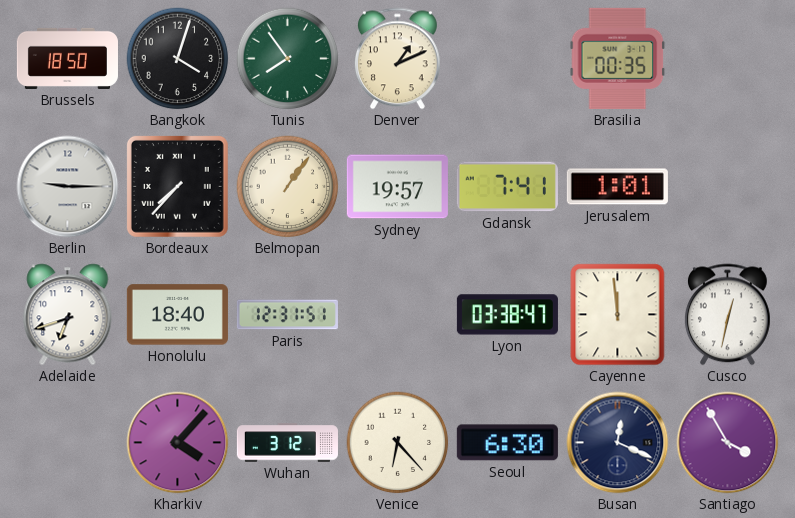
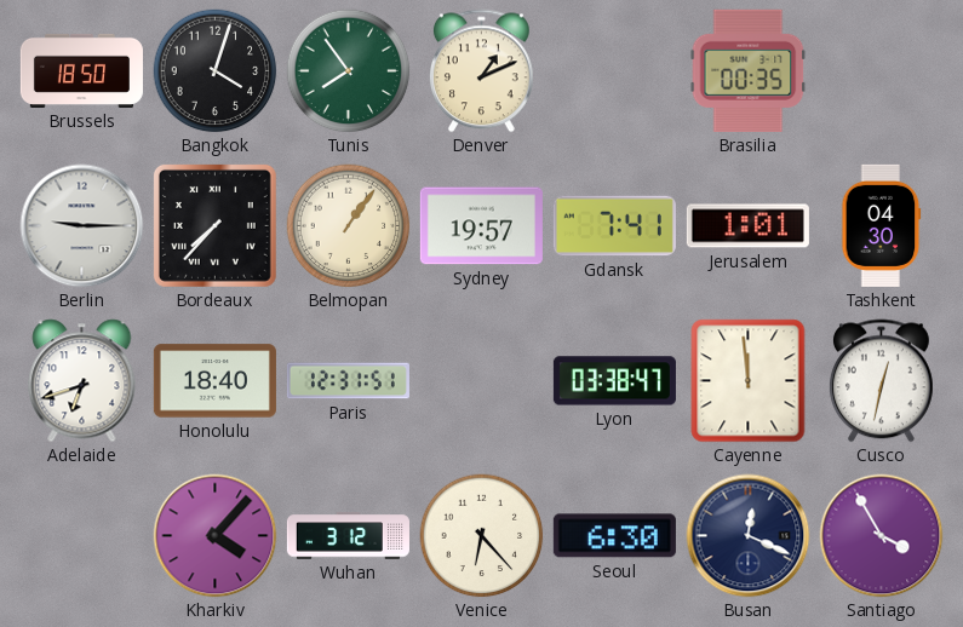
Tashkent: none -> 04:30 (882, 225)
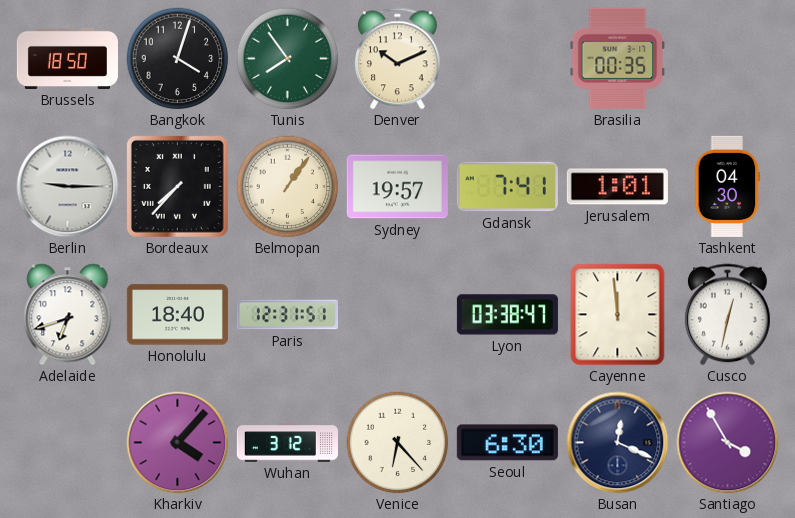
Denver: 1:11 -> 10:11 (397, 59)
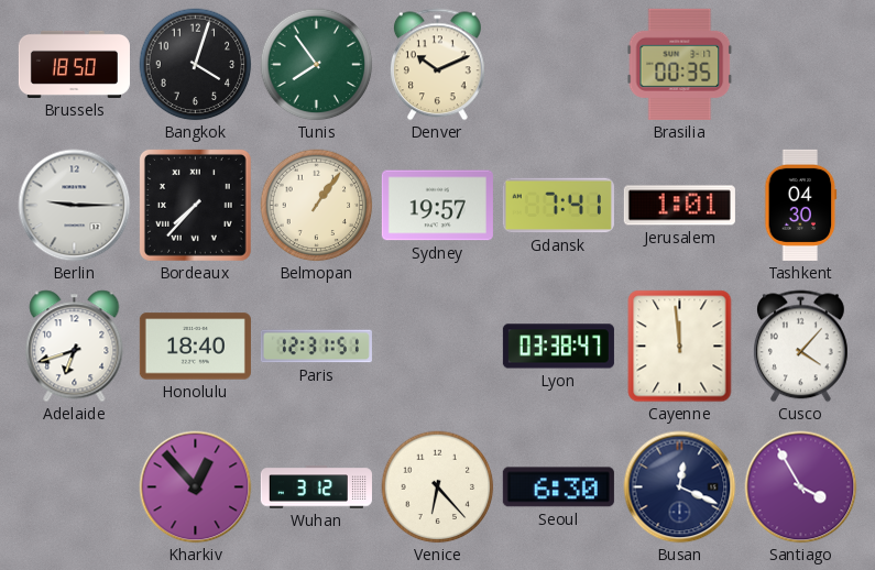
Cusco: 12:32 -> 4:07 (800, 347)
Kharkiv: 4:07 -> 12:53 (196, 487)
